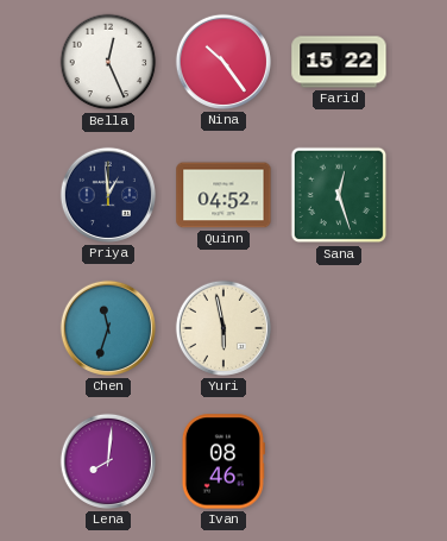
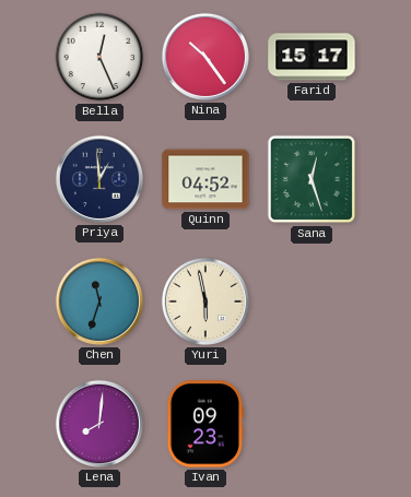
Farid: 15:22 -> 15:17 (312, 57)
Ivan: 08:46 -> 09:23 (205, 424)
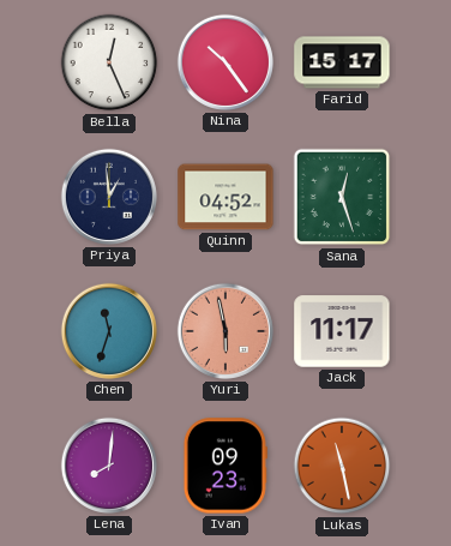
Yuri dial: cream -> salmon (225, 331)
Jack: none -> 11:17 (342, 331)
Lukas: none -> 11:28 (342, 466)
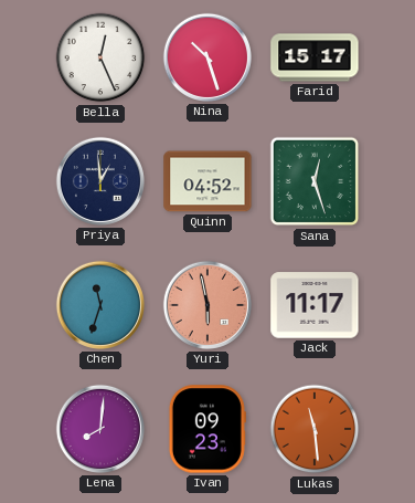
Nina: 10:24 -> 10:27 (208, 57)
Lukas: 11:28 -> 11:29 (315, 429)
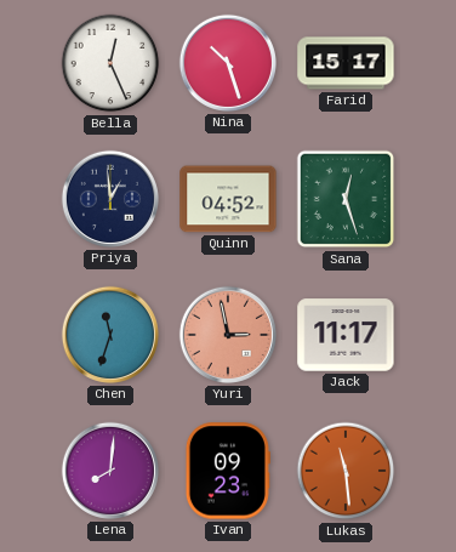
Yuri: 5:58 -> 2:58 (228, 335)
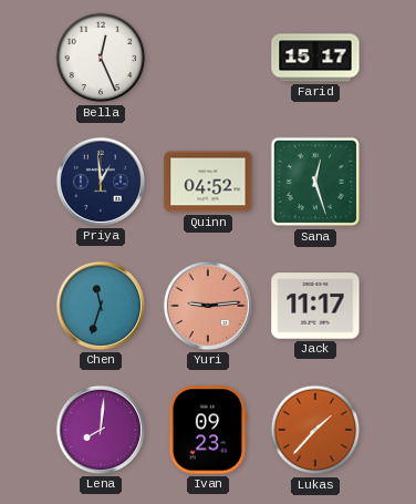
Nina: 10:27 -> none (228, 63)
Yuri: 2:58 -> 9:14 (208, 306)
Lukas: 11:29 -> 1:37 (315, 430)
